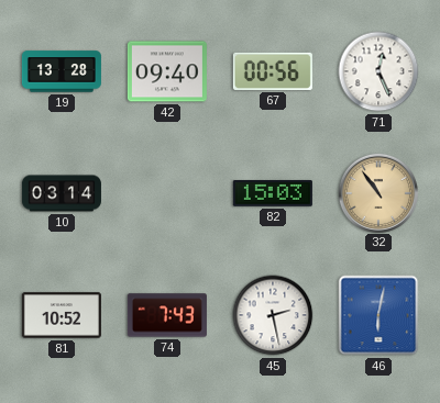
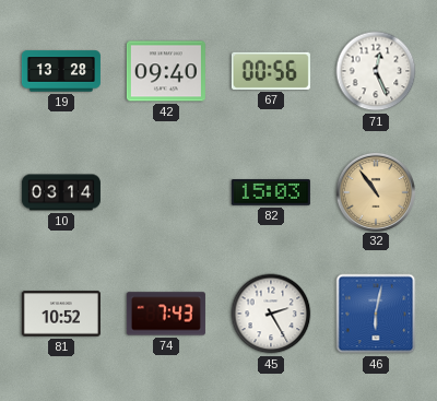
45: 2:28 -> 2:25 (271, 314)
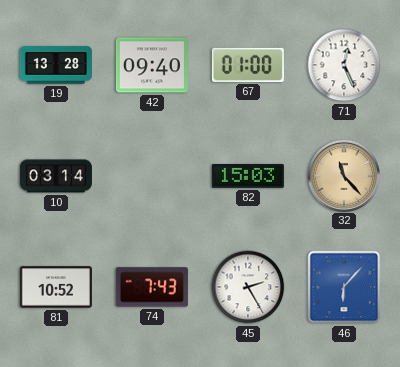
67: 00:56 -> 01:00 (248, 65)
32: 10:54 -> 11:23 (343, 175)
46: 6:02 -> 6:07 (344, 287)
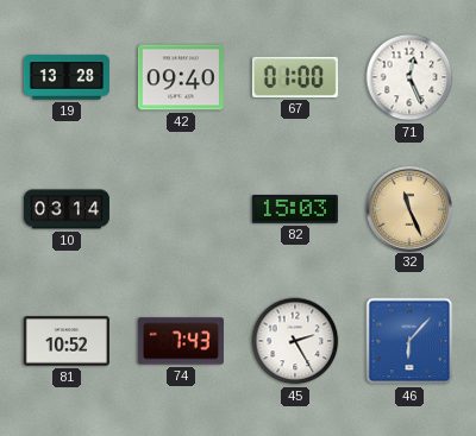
32: 11:23 -> 11:26 (408, 208)
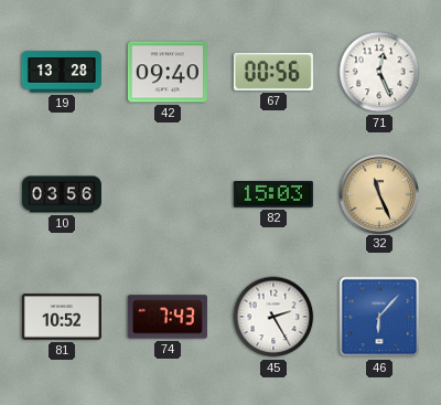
67: 01:00 -> 00:56 (273, 72)
10: 03:14 -> 03:56 (62, 194)
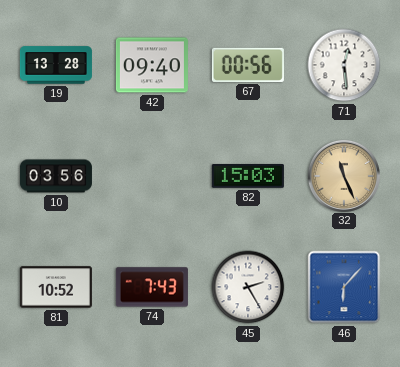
71: 12:26 -> 12:29 (344, 65)
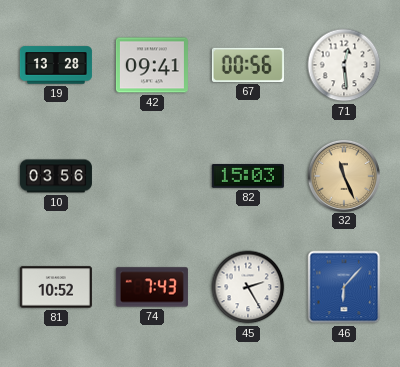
42: 09:40 -> 09:41 (152, 65)
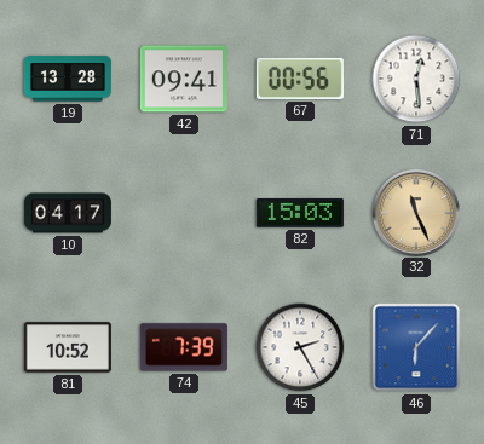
10: 03:56 -> 04:17 (68, 213)
74: 7:43 -> 7:39 (184, 347)
